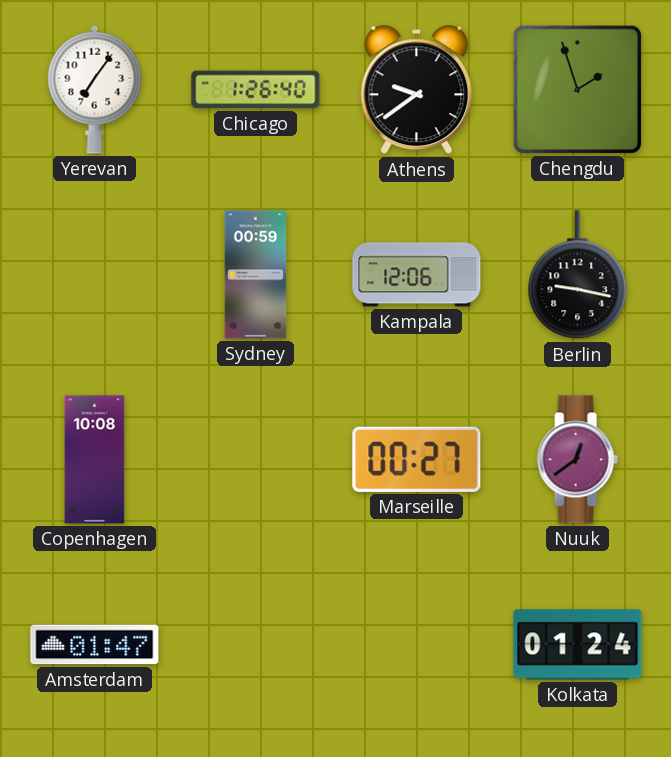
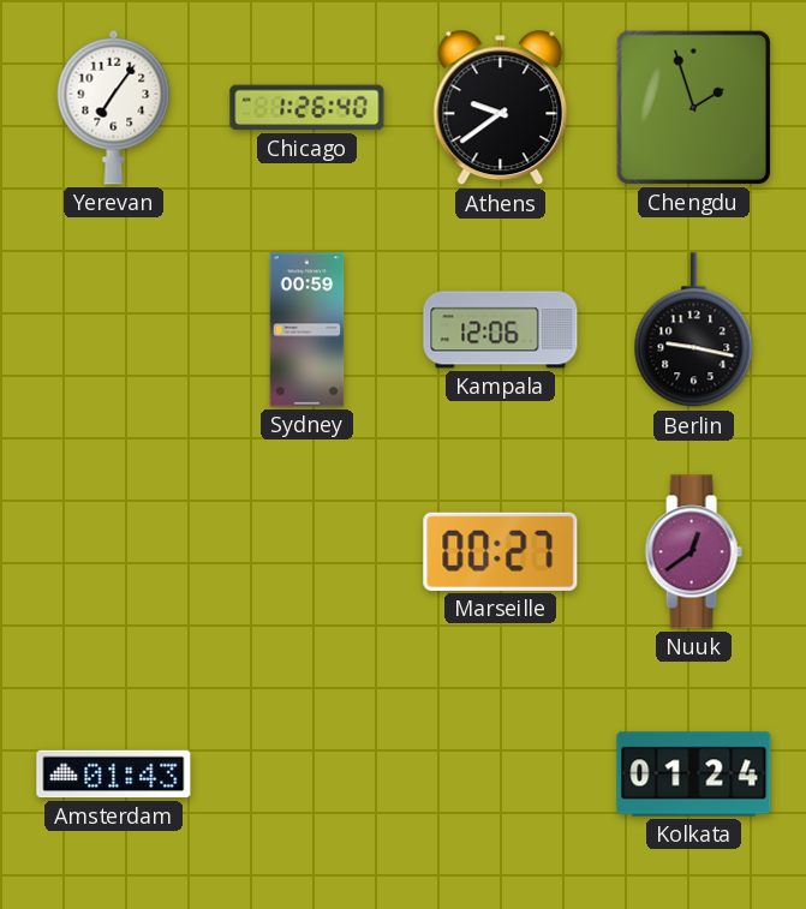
Copenhagen: 10:08 -> none (95, 460)
Amsterdam: 01:47 -> 01:43 (114, 775)
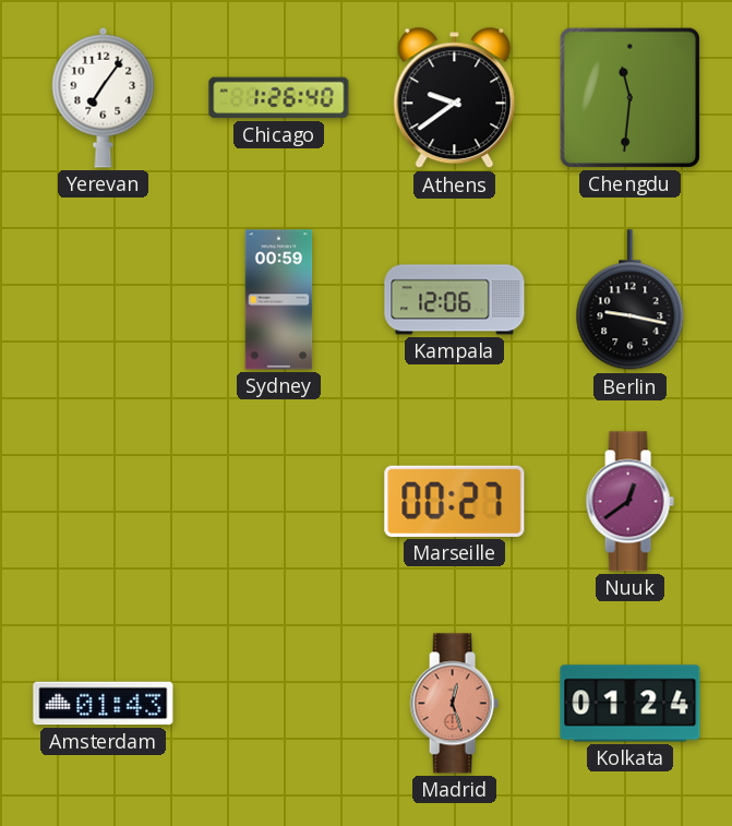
Chengdu: 1:57 -> 11:31 (629, 97)
Madrid: none -> 12:27 (454, 704)
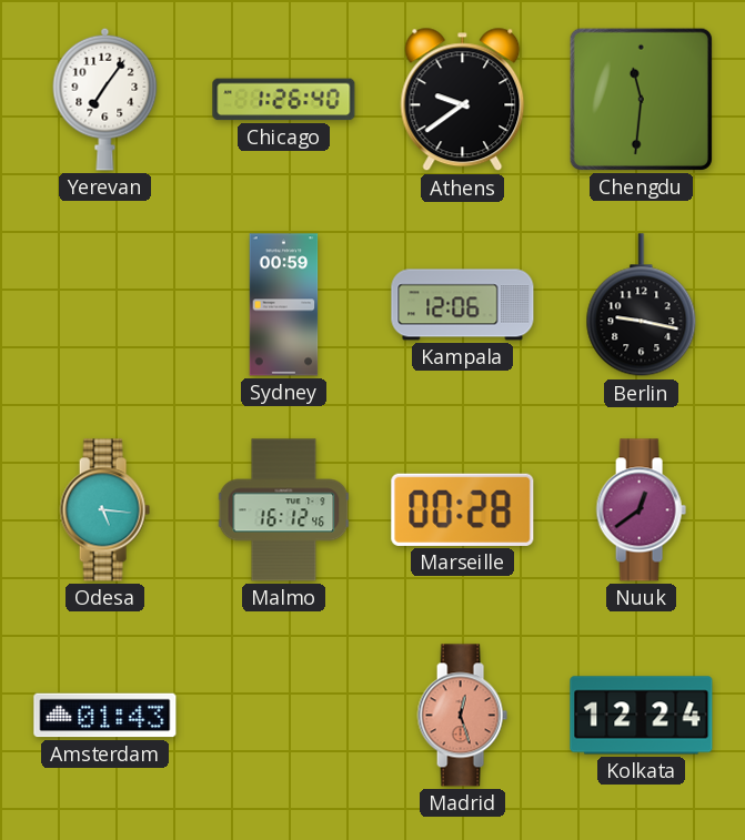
Odesa: none -> 5:16 (104, 510)
Malmo: none -> 16:12 (284, 510)
Marseille: 00:27 -> 00:28 (463, 509)
Kolkata: 01:24 -> 12:24 (642, 716)
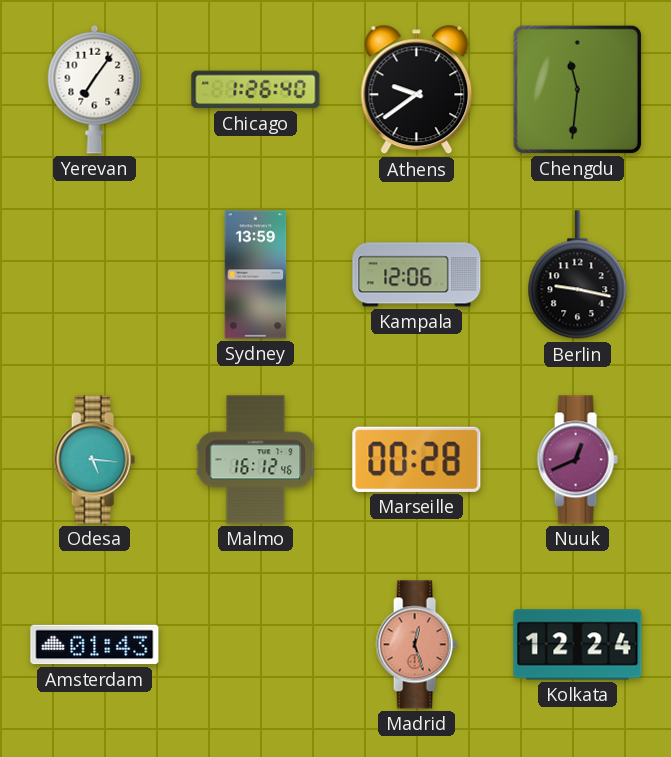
Sydney: 00:59 -> 13:59 (256, 275)
Nuuk: 12:39 -> 12:41 (577, 460)
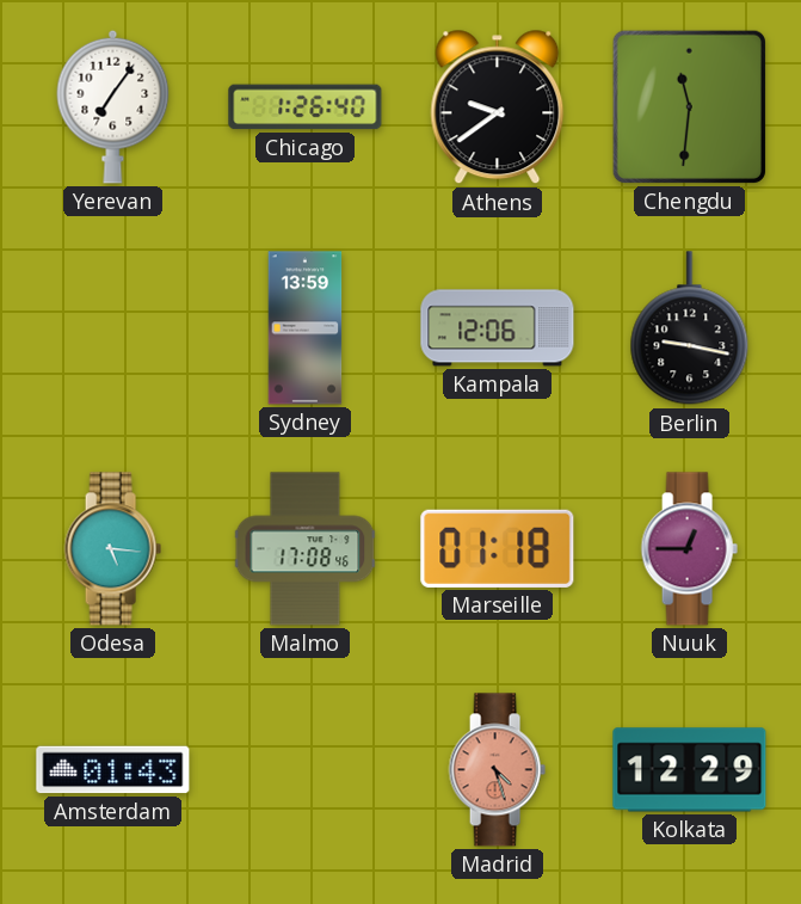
Malmo: 16:12 -> 17:08 (306, 549)
Marseille: 00:28 -> 01:18 (498, 548)
Nuuk: 12:41 -> 12:45 (689, 549)
Madrid: 12:27 -> 4:27 (497, 770)
Kolkata: 12:24 -> 12:29 (690, 770)
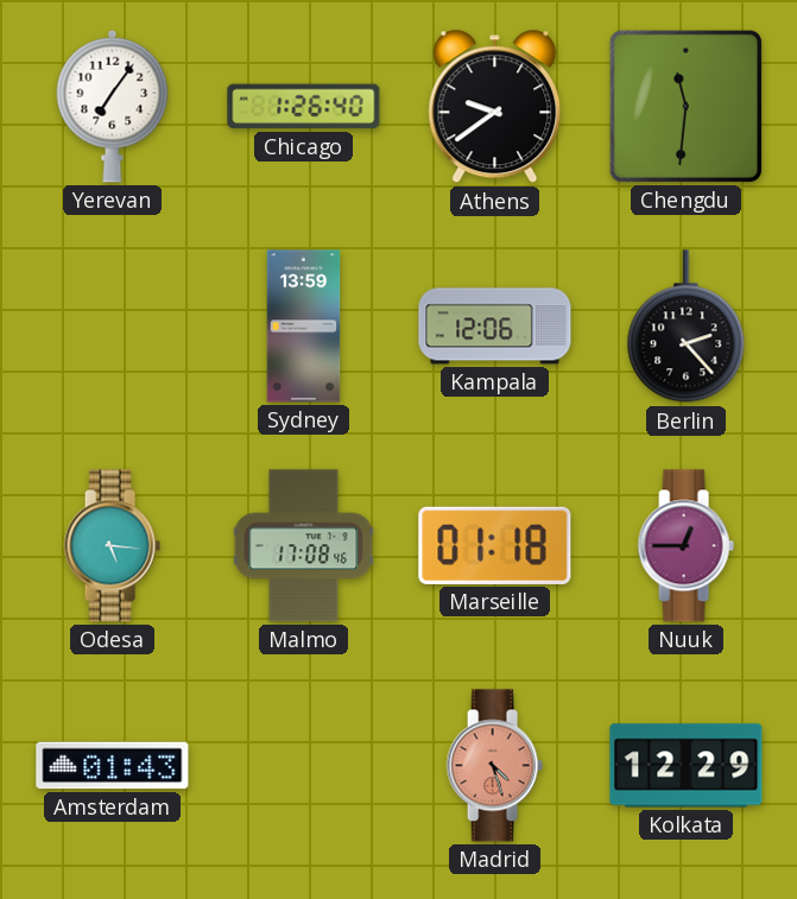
Berlin: 9:17 -> 2:23 (687, 327)
